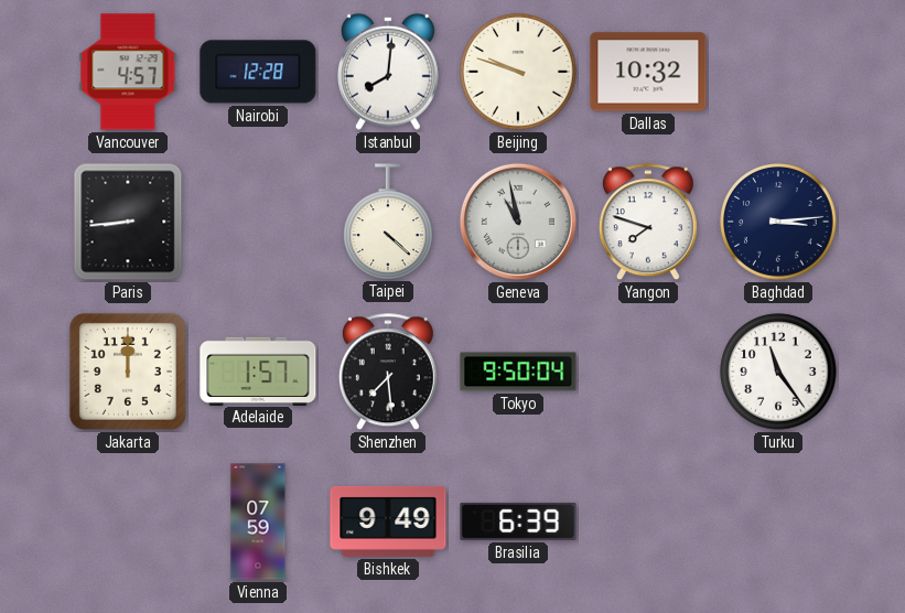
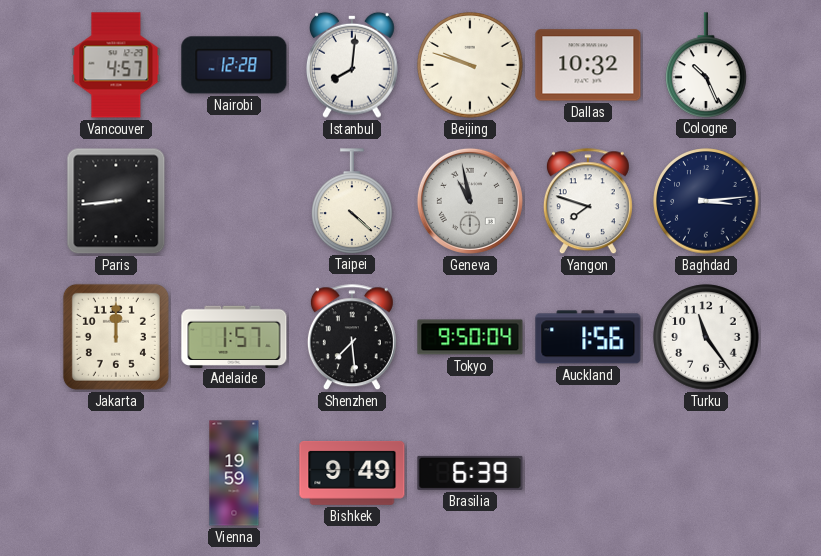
Cologne: none -> 10:26 (706, 65)
Auckland: none -> 1:56 (588, 337)
Vienna: 07:59 -> 19:59 (234, 473)
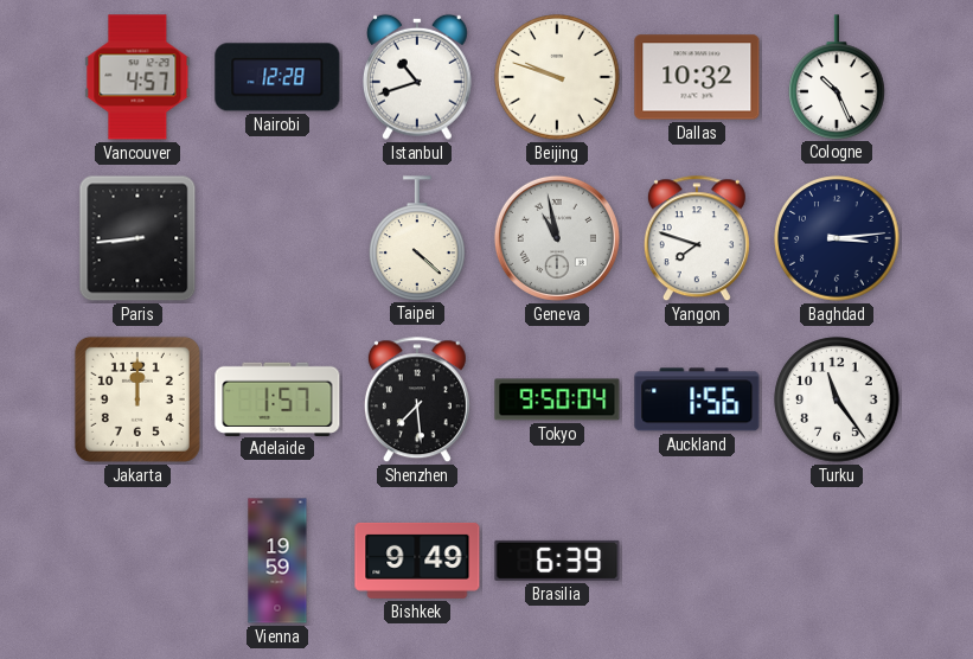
Istanbul: 8:01 -> 10:42 (418, 77)
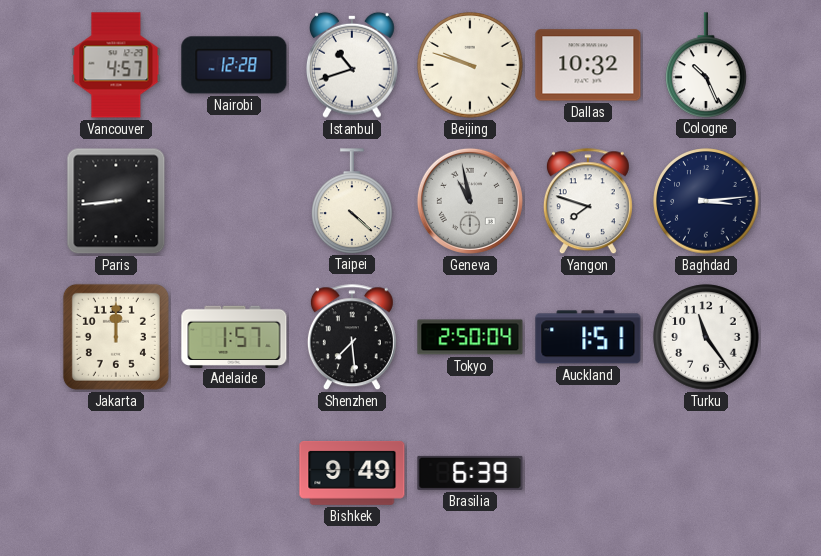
Tokyo: 9:50 -> 2:50 (470, 337)
Auckland: 1:56 -> 1:51 (588, 337)
Vienna: 19:59 -> none (277, 561)
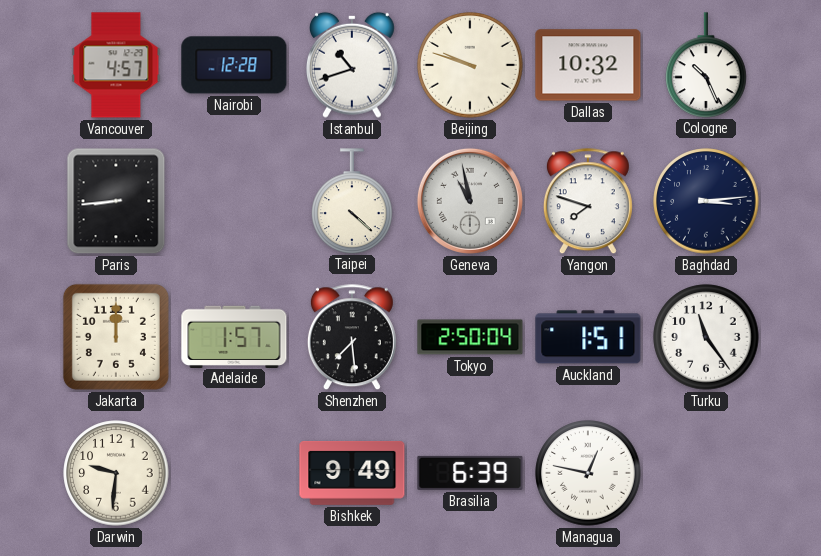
Darwin: none -> 9:31 (116, 473)
Managua: none -> 12:47 (588, 473)
